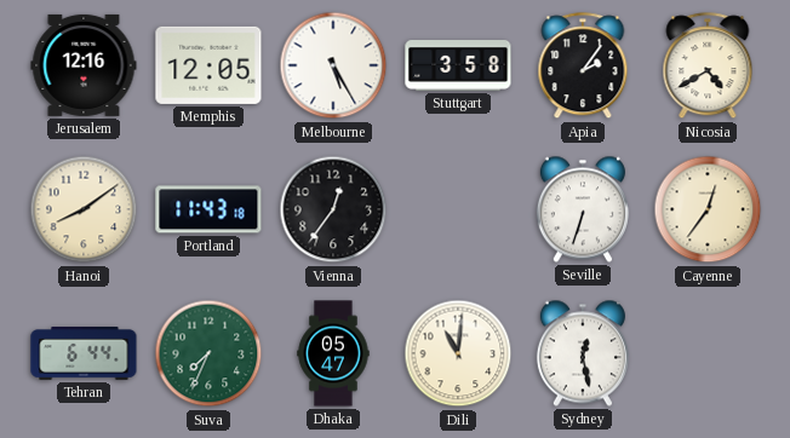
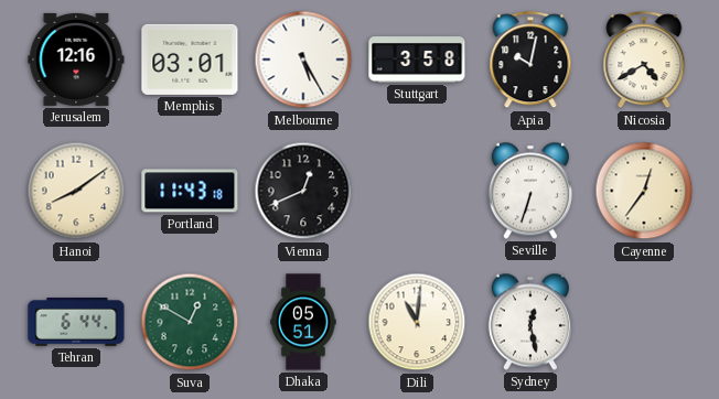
Memphis: 12:05 -> 03:01 (190, 60)
Apia: 2:06 -> 10:02 (530, 61)
Vienna: 12:36 -> 12:41 (303, 191)
Suva: 7:34 -> 12:50 (190, 322)
Dhaka: 05:47 -> 05:51 (303, 322)
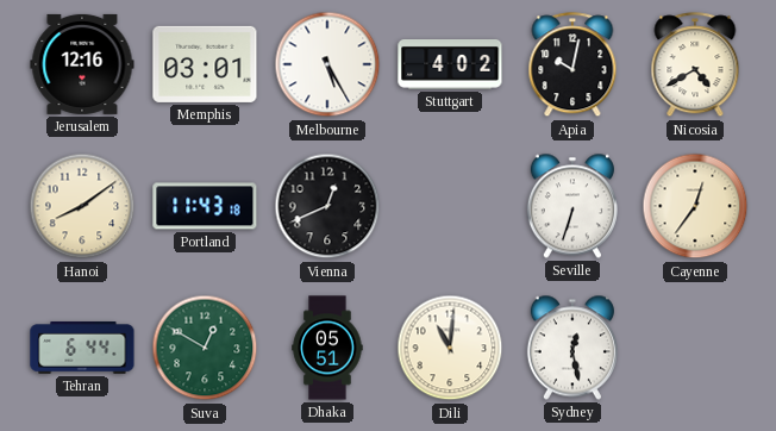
Stuttgart: 3:58 -> 4:02 (450, 65)
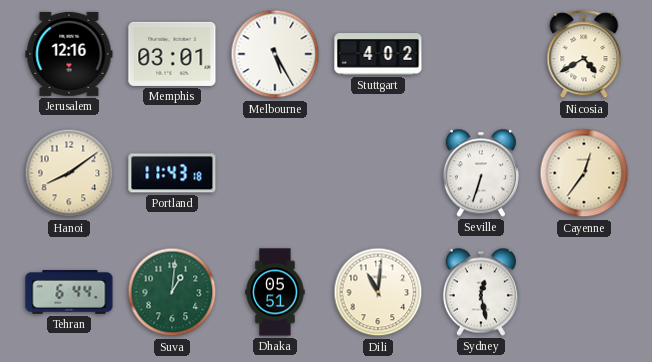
Apia: 10:02 -> none (572, 65)
Vienna: 12:41 -> none (327, 206)
Suva: 12:50 -> 1:01 (172, 292)
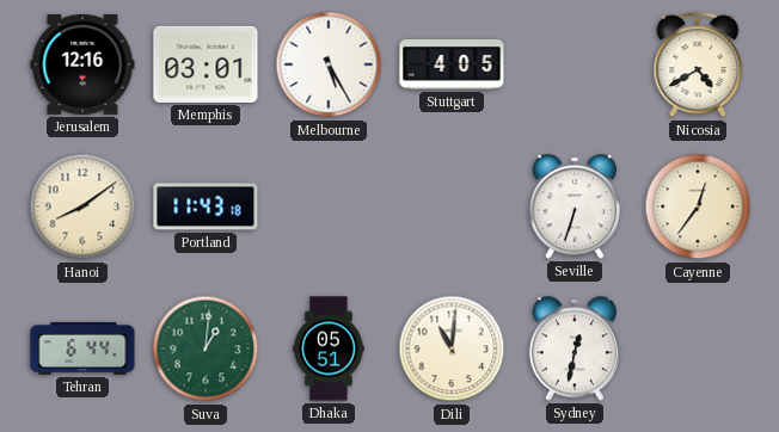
Stuttgart: 4:02 -> 4:05 (452, 66)
Sydney: 12:28 -> 12:32 (575, 348)
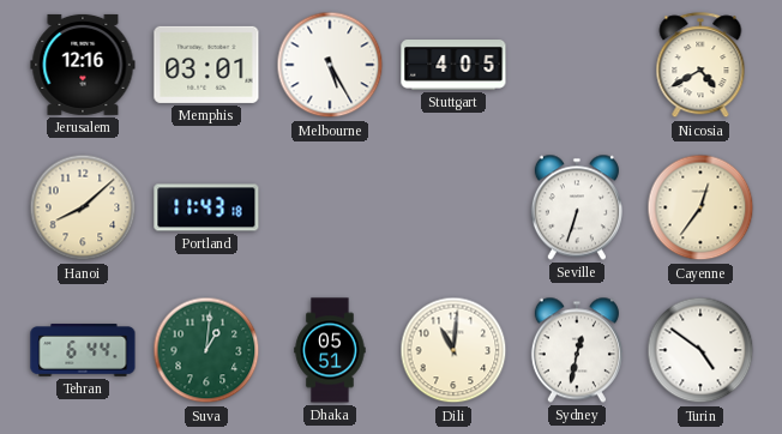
Hanoi: 8:09 -> 8:08 (83, 207)
Turin: none -> 4:51 (700, 350)
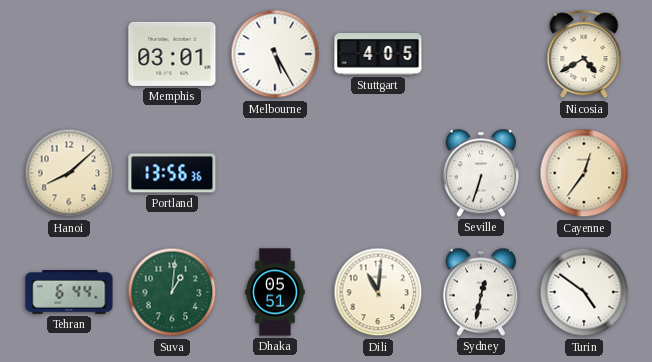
Jerusalem: 12:16 -> none (83, 65)
Portland: 11:43 -> 13:56 (172, 173)
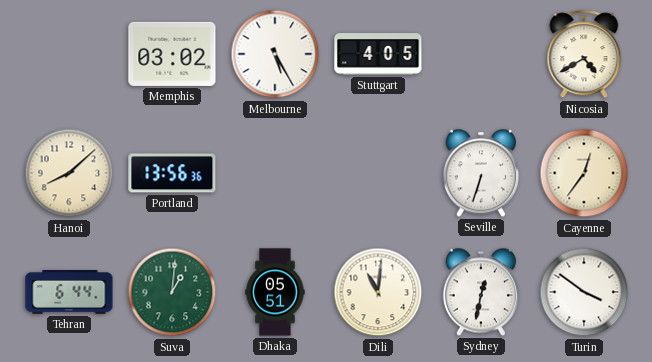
Memphis: 03:01 -> 03:02 (172, 54)
Turin: 4:51 -> 3:51 (584, 292)
